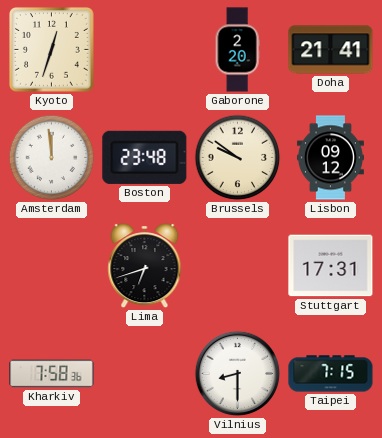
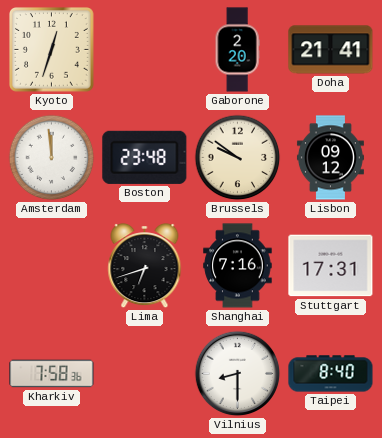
Shanghai: none -> 7:16 (238, 266)
Taipei: 7:15 -> 8:40 (331, 374)
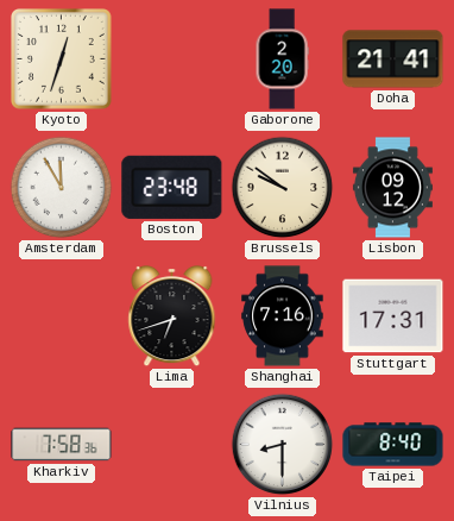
Amsterdam: 11:59 -> 11:55 (62, 188)
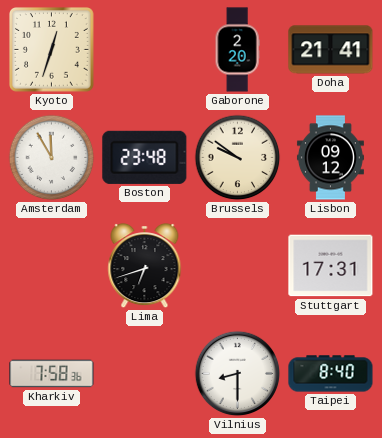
Shanghai: 7:16 -> none (283, 316)
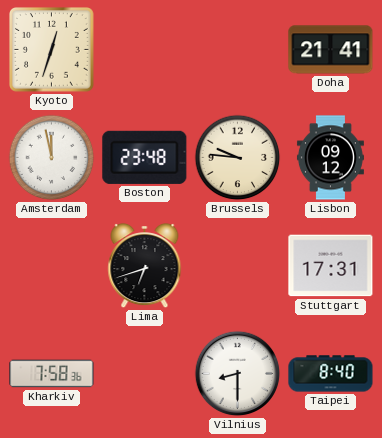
Gaborone: 2:20 -> none (237, 50)
Amsterdam: 11:55 -> 11:58 (52, 158)
Brussels: 9:51 -> 9:46 (238, 158)
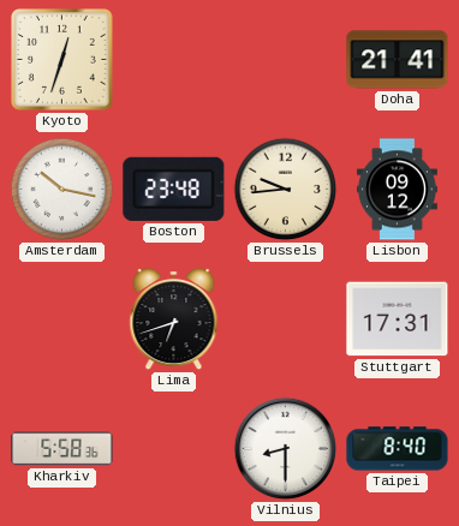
Amsterdam: 11:58 -> 10:17 (62, 190)
Brussels: 9:46 -> 9:44 (286, 190)
Kharkiv: 7:58 -> 5:58 (62, 449)
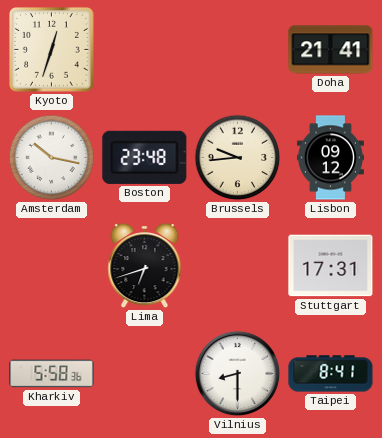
Taipei: 8:40 -> 8:41 (331, 374)
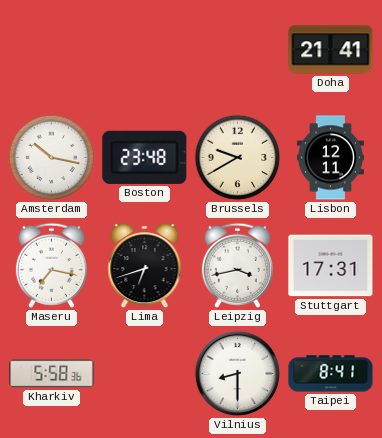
Kyoto: 12:33 -> none (52, 50)
Brussels: 9:44 -> 9:40 (238, 158)
Lisbon: 09:12 -> 12:11 (330, 158)
Maseru: none -> 7:17 (51, 265)
Leipzig: none -> 3:43 (237, 265)
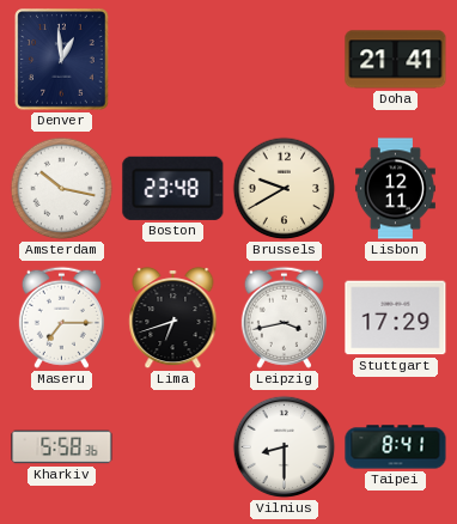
Denver: none -> 12:59 (62, 60)
Maseru: 7:17 -> 7:15 (61, 317)
Stuttgart: 17:31 -> 17:29 (396, 318)
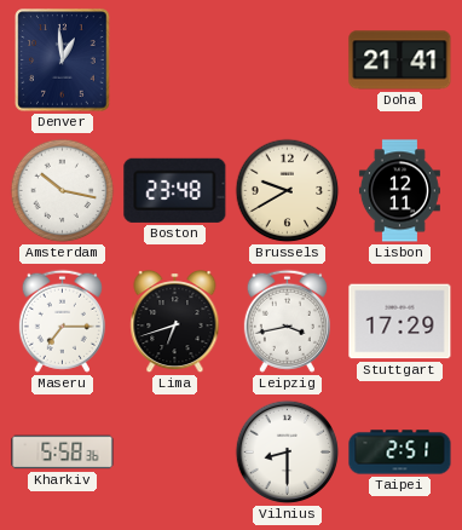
Taipei: 8:41 -> 2:51 (400, 453)
